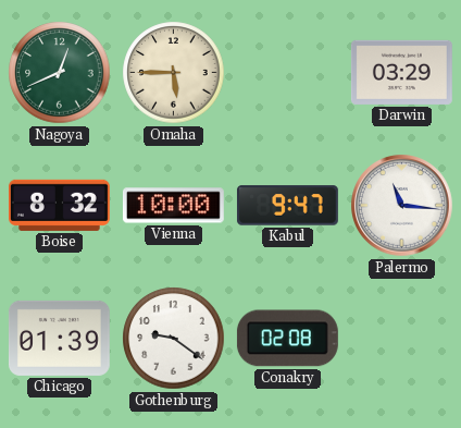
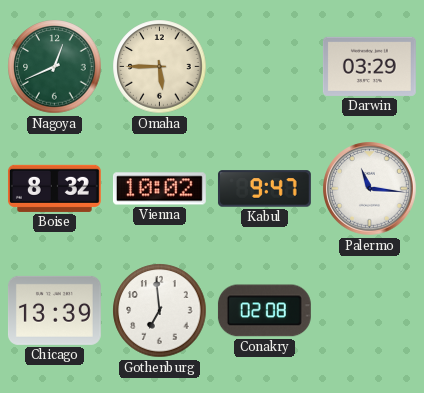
Vienna: 10:00 -> 10:02 (159, 189)
Chicago: 01:39 -> 13:39 (54, 310)
Gothenburg: 9:21 -> 6:59 (160, 311)
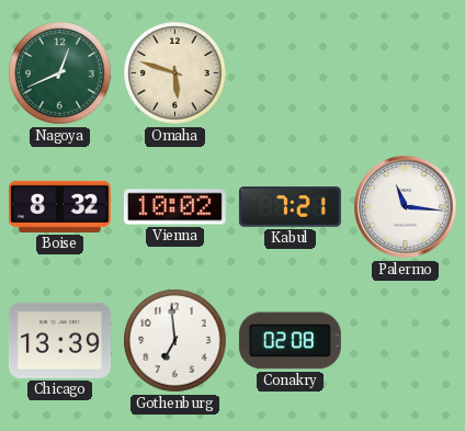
Omaha: 5:45 -> 5:48 (175, 73)
Darwin: 03:29 -> none (369, 66)
Kabul: 9:47 -> 7:21 (290, 207)
